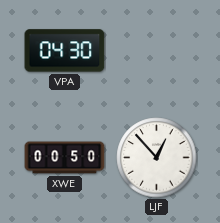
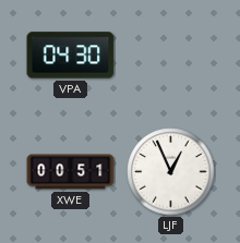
XWE: 00:50 -> 00:51 (71, 172)
LJF: 12:53 -> 12:56 (171, 172)
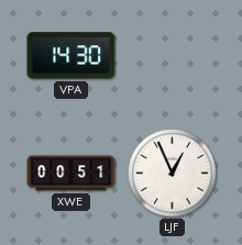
VPA: 04:30 -> 14:30 (71, 56)
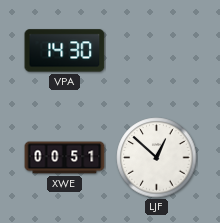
LJF: 12:56 -> 12:52 (157, 158)
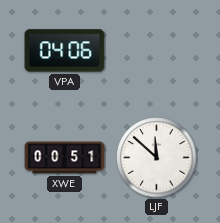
VPA: 14:30 -> 04:06 (65, 51)
LJF: 12:52 -> 11:52 (157, 158)
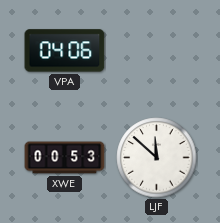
XWE: 00:51 -> 00:53 (65, 158)
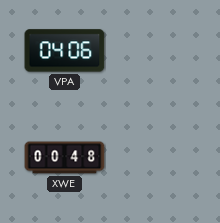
XWE: 00:53 -> 00:48 (65, 158)
LJF: 11:52 -> none (157, 158)
